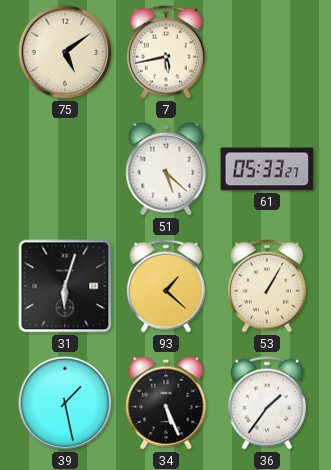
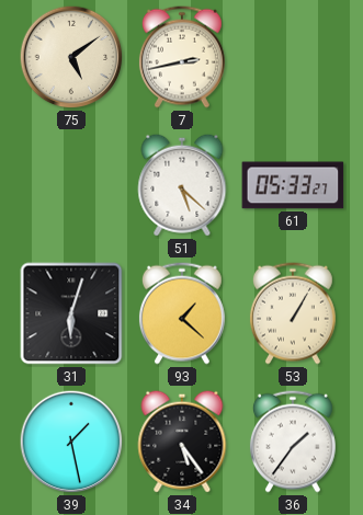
7: 5:43 -> 2:43 (182, 57)
34: 5:26 -> 5:24 (182, 442)
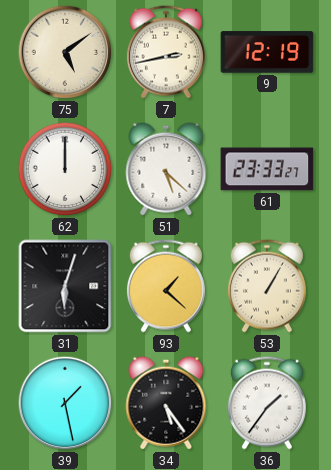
9: none -> 12:19 (267, 52)
62: none -> 12:00 (65, 169)
61: 05:33 -> 23:33 (267, 169)
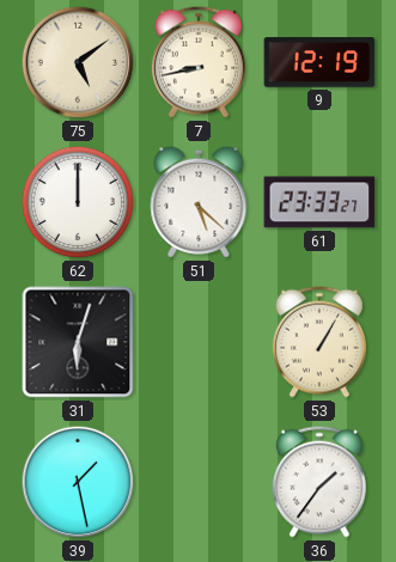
7: 2:43 -> 8:43 (199, 62)
93: 1:22 -> none (166, 286)
34: 5:24 -> none (166, 403)
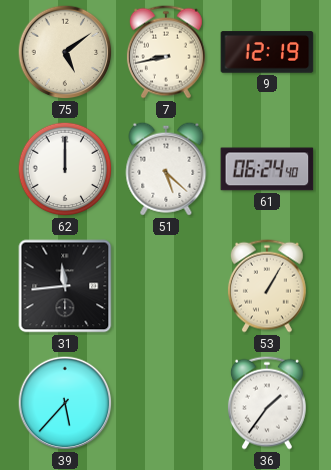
61: 23:33 -> 06:24 (267, 169)
31: 6:03 -> 11:44 (65, 286)
39: 1:28 -> 5:37 (65, 403)
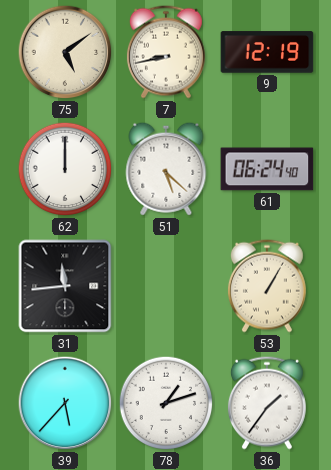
78: none -> 1:12 (166, 403)
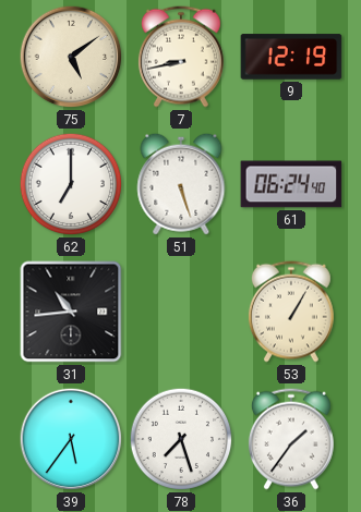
62: 12:00 -> 7:00 (71, 184)
51: 5:22 -> 5:27 (181, 184)
31: 11:44 -> 10:44 (71, 312)
39: 5:37 -> 5:36 (71, 439)
78: 1:12 -> 7:27 (181, 439)
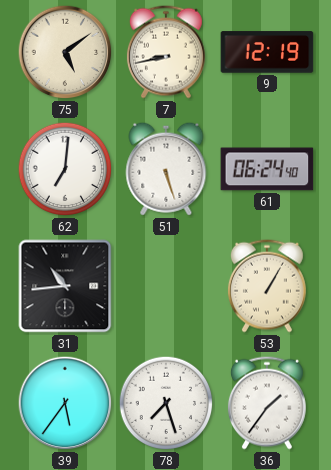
62: 7:00 -> 7:01 (65, 169)
